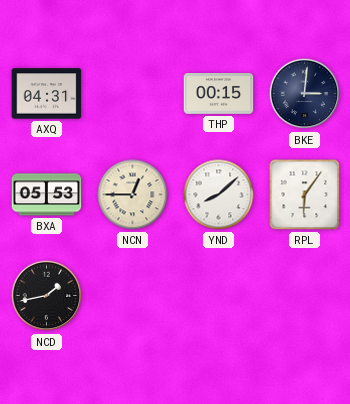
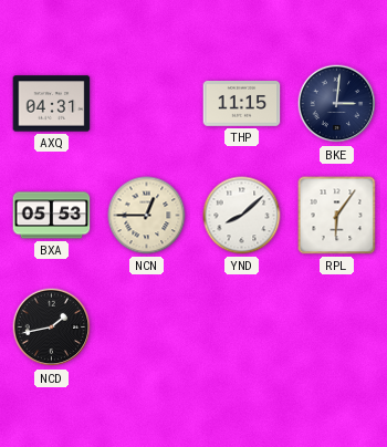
THP: 00:15 -> 11:15 (242, 104)
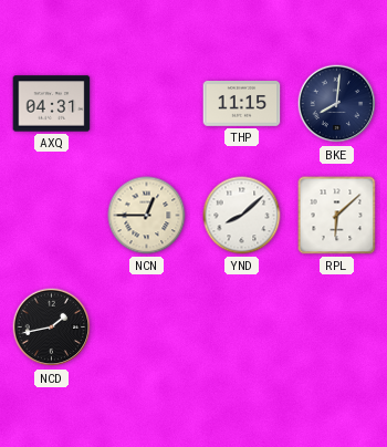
BKE: 3:01 -> 8:01 (337, 104)
BXA: 05:53 -> none (52, 216)
RPL: 6:06 -> 6:08 (337, 216)
